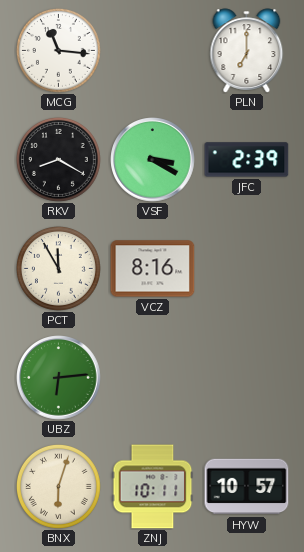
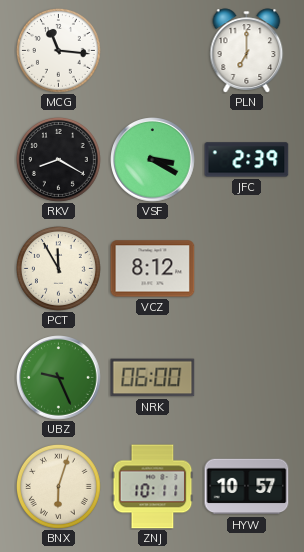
VCZ: 8:16 -> 8:12 (153, 269)
UBZ: 6:14 -> 9:26 (59, 378)
NRK: none -> 06:00 (153, 378)
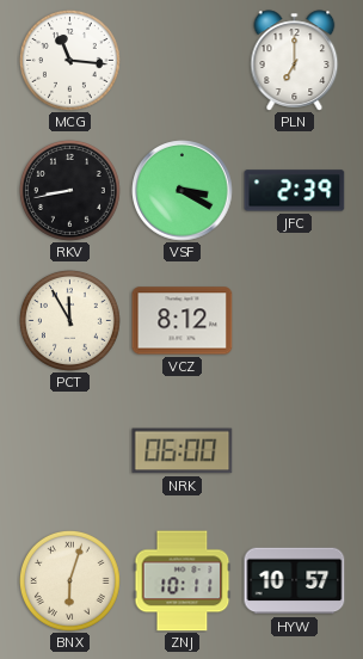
RKV: 8:20 -> 8:43 (69, 190)
UBZ: 9:26 -> none (59, 378)
